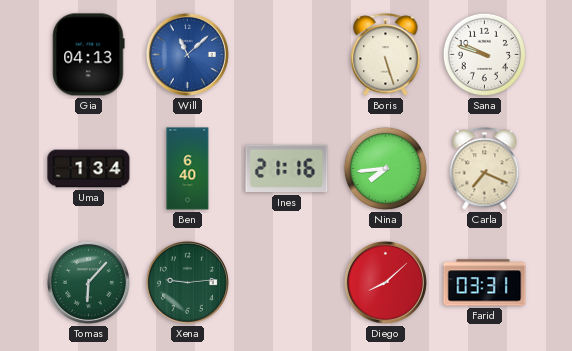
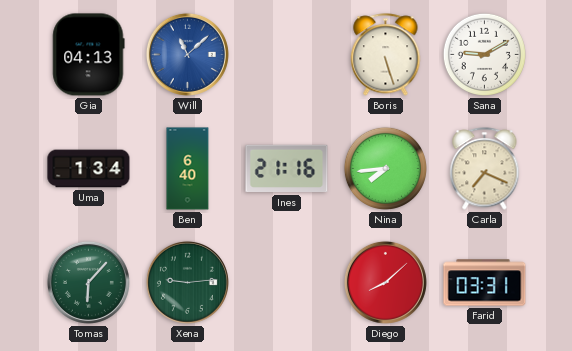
Sana: 9:48 -> 9:10 (484, 54)
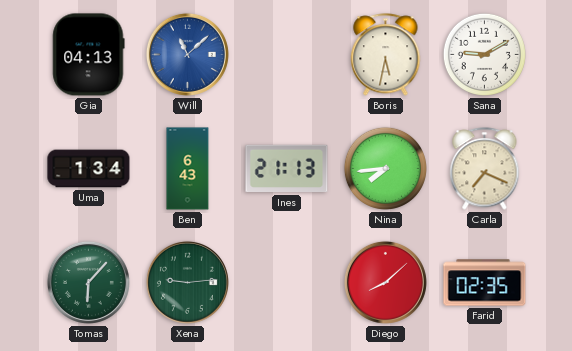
Boris: 5:27 -> 5:32 (386, 55)
Ben: 6:40 -> 6:43 (188, 169)
Ines: 21:16 -> 21:13 (287, 169)
Farid: 03:31 -> 02:35 (485, 283)
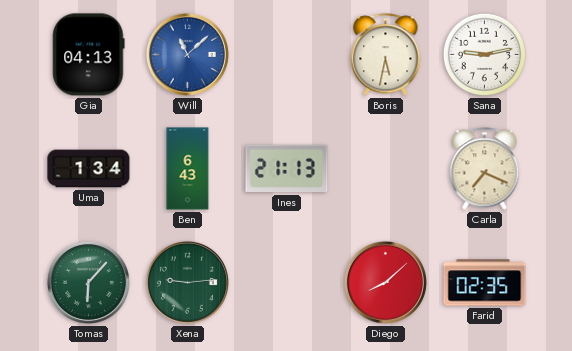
Sana: 9:10 -> 9:13 (484, 54)
Nina: 7:44 -> none (385, 168)
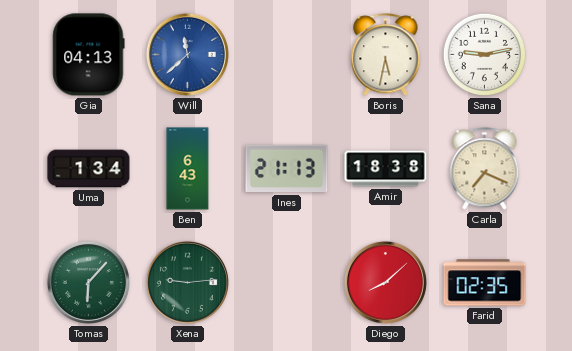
Will: 11:08 -> 11:38 (187, 54)
Amir: none -> 18:38 (386, 169)
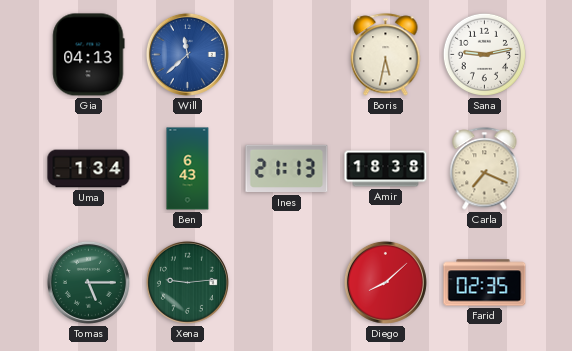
Tomas: 6:07 -> 5:15 (88, 282)
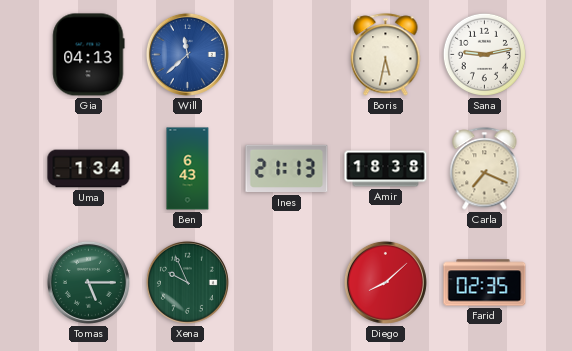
Xena: 9:14 -> 9:56 (187, 282)
